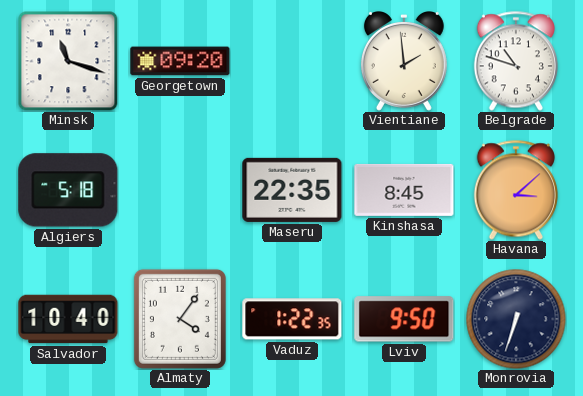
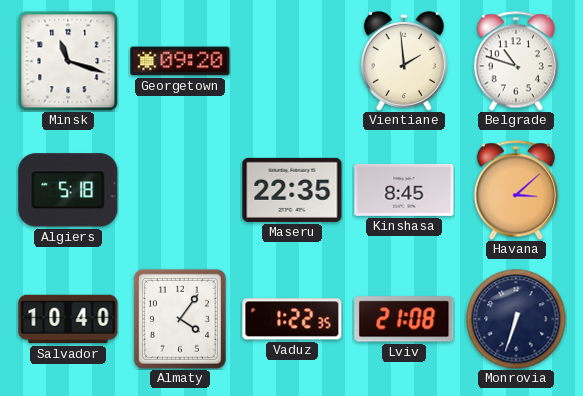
Lviv: 9:50 -> 21:08 (404, 319)
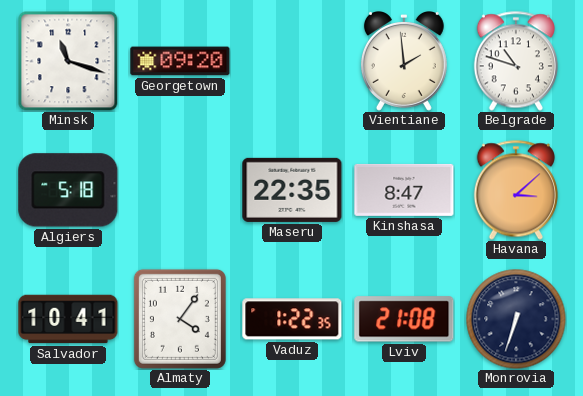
Kinshasa: 8:45 -> 8:47 (404, 190)
Salvador: 10:40 -> 10:41 (68, 319)
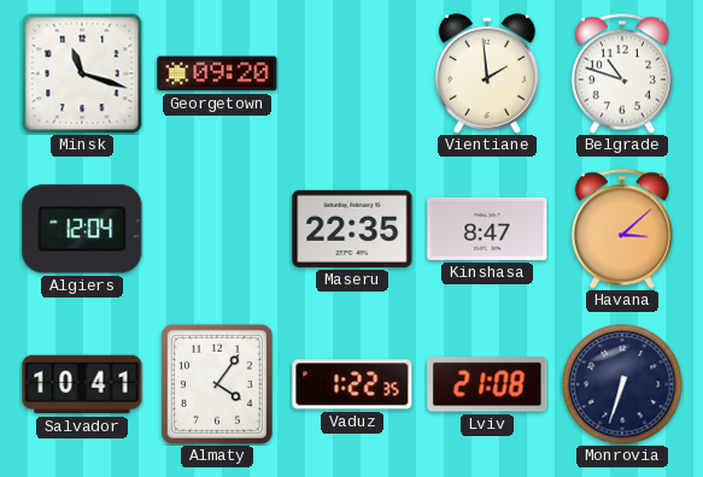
Algiers: 5:18 -> 12:04 (82, 229)
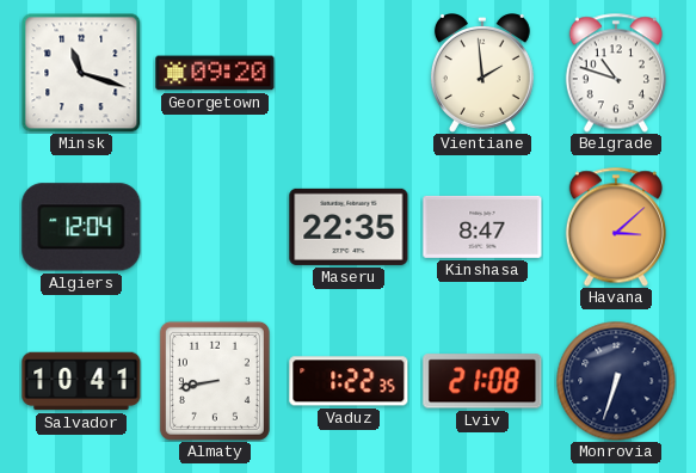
Almaty: 4:06 -> 8:43 (215, 381)
